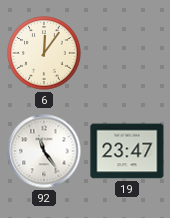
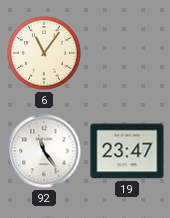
6: 12:06 -> 11:06 (44, 53)
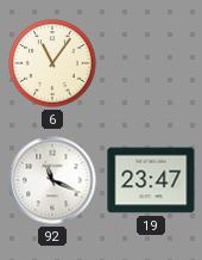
92: 11:24 -> 11:19 (52, 180)
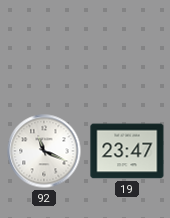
6: 11:06 -> none (52, 63)
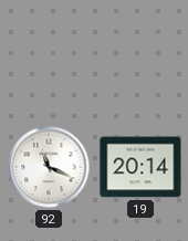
19: 23:47 -> 20:14 (140, 167)
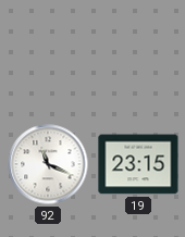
19: 20:14 -> 23:15 (138, 164)
